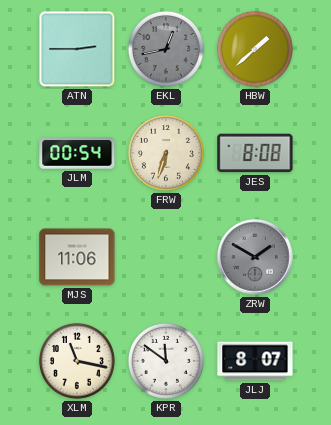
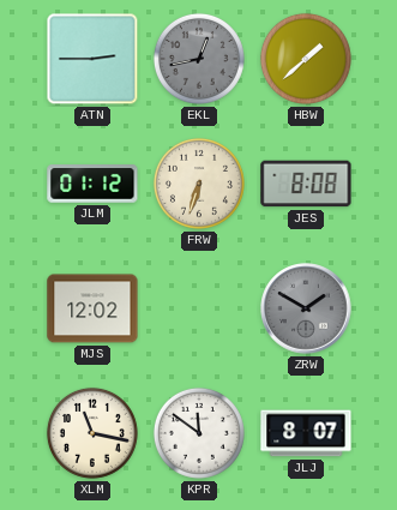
JLM: 00:54 -> 01:12 (92, 184)
MJS: 11:06 -> 12:02 (92, 308)
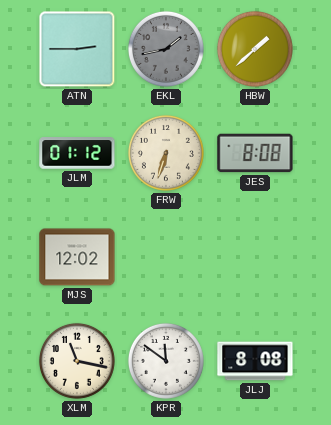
EKL: 12:43 -> 1:43 (166, 49)
ZRW: 1:50 -> none (306, 308)
JLJ: 8:07 -> 8:08 (255, 361)
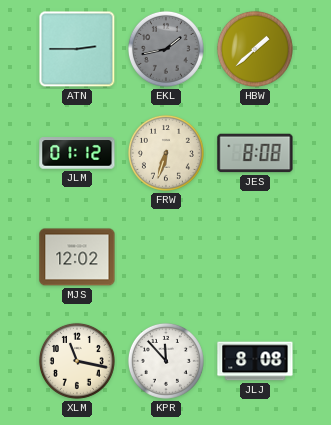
KPR: 11:51 -> 11:53 (166, 361)
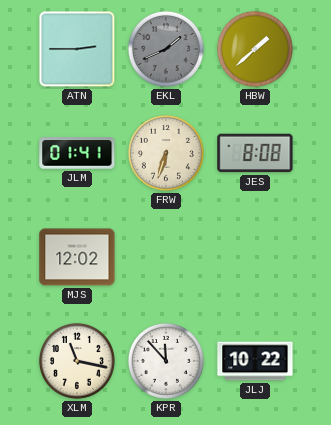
EKL: 1:43 -> 1:41 (166, 49)
JLM: 01:12 -> 01:41 (77, 153)
JLJ: 8:08 -> 10:22 (255, 361)
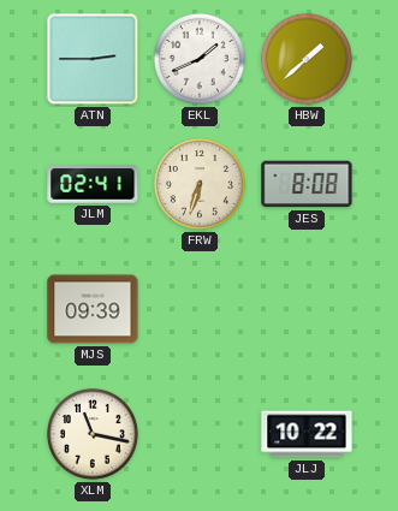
EKL dial: grey -> white (200, 59)
JLM: 01:41 -> 02:41 (93, 184)
MJS: 12:02 -> 09:39 (93, 309)
KPR: 11:53 -> none (166, 361)
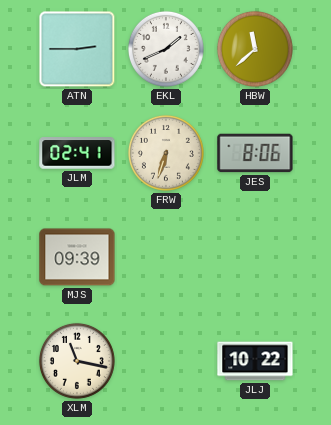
HBW: 1:38 -> 11:38 (255, 49)
JES: 8:08 -> 8:06 (255, 153)
